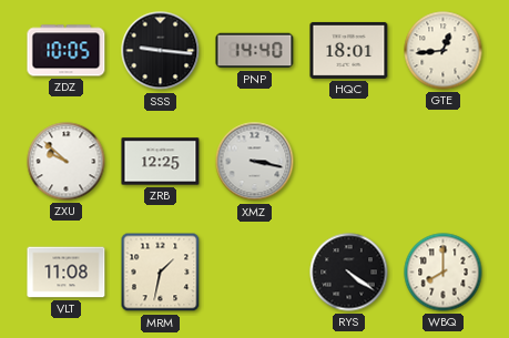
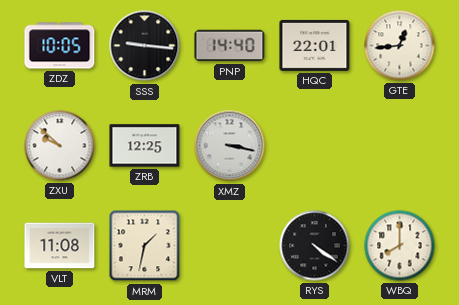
HQC: 18:01 -> 22:01 (315, 45)
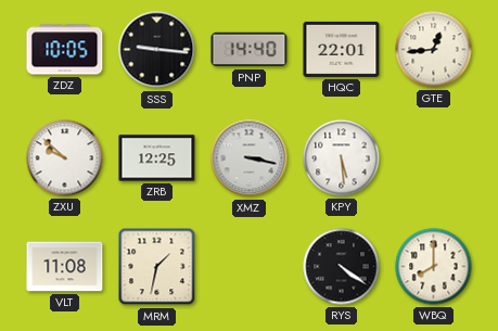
KPY: none -> 5:29 (342, 158)
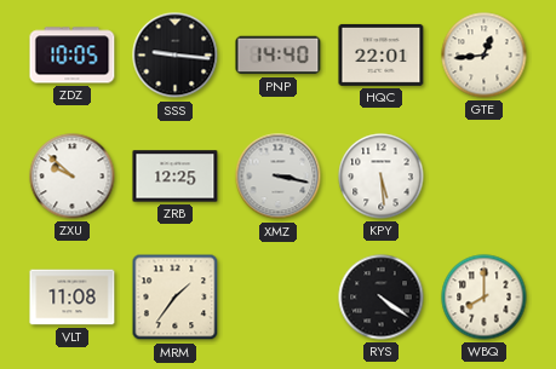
MRM: 1:32 -> 1:36 (176, 298)
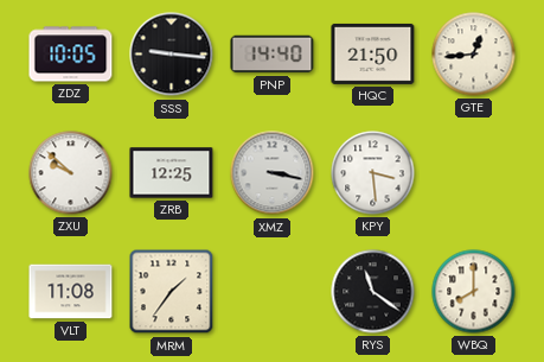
HQC: 22:01 -> 21:50 (373, 53)
KPY: 5:29 -> 3:29 (373, 173)
RYS: 4:21 -> 11:21 (373, 292)
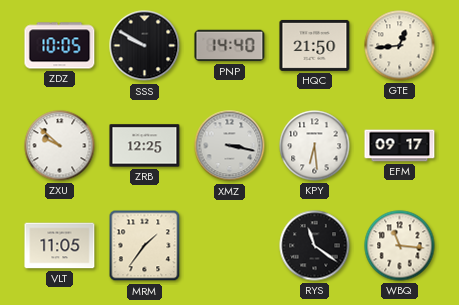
SSS: 9:16 -> 9:50 (145, 46)
KPY: 3:29 -> 6:29 (315, 146)
EFM: none -> 09:17 (400, 146)
VLT: 11:08 -> 11:05 (60, 246)
WBQ: 8:00 -> 11:16 (400, 246)
